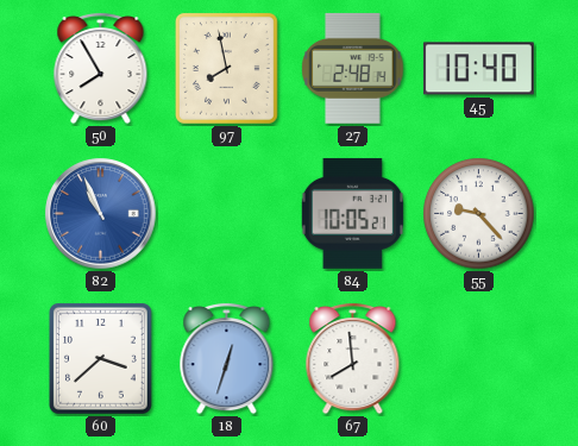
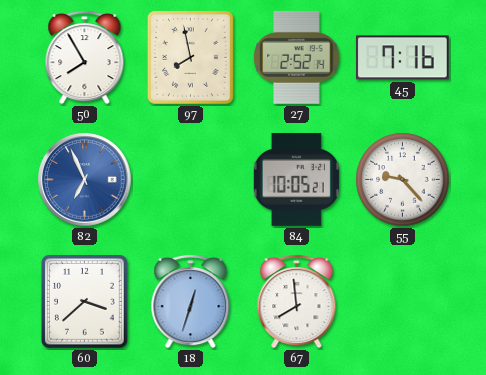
27: 2:48 -> 2:52 (297, 57)
45: 10:40 -> 7:16 (402, 58)
82: 10:56 -> 6:56 (85, 180)
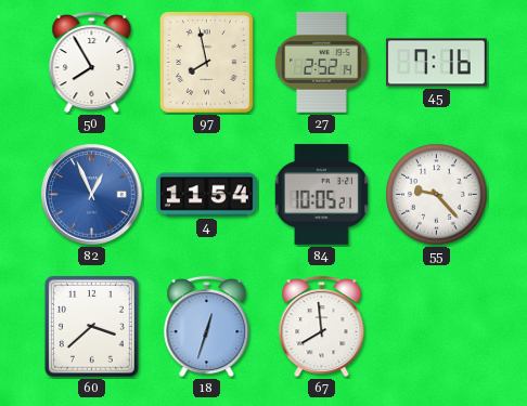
82: 6:56 -> 12:56 (92, 195)
4: none -> 11:54 (206, 195)
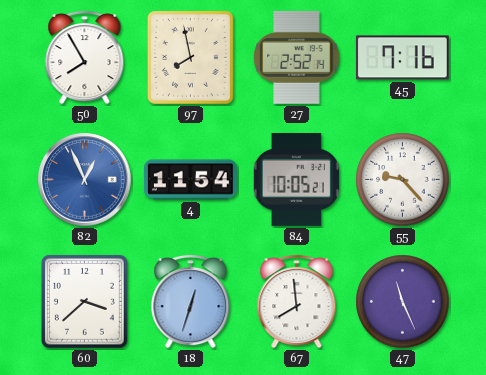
47: none -> 11:26 (403, 302)
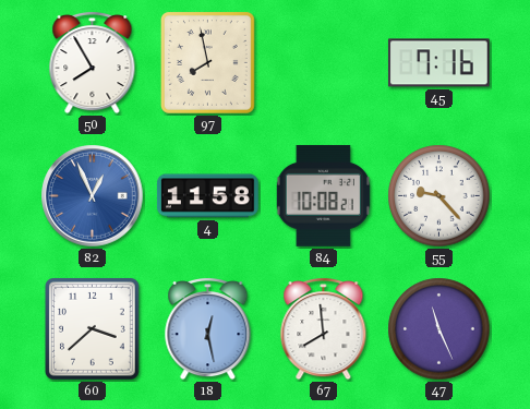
27: 2:52 -> none (297, 57)
4: 11:54 -> 11:58 (207, 196)
84: 10:05 -> 10:08 (323, 195)
18: 12:33 -> 12:28 (208, 329)
